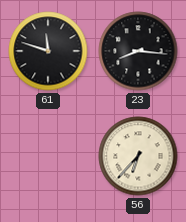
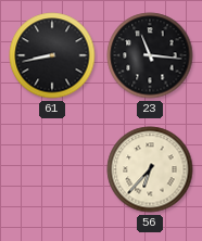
61: 11:48 -> 8:43 (52, 55)
23: 8:16 -> 11:16 (150, 55)
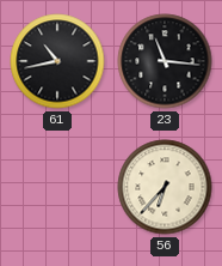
61: 8:43 -> 10:43 (57, 61)
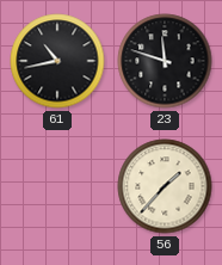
23: 11:16 -> 11:48 (165, 61)
56: 6:37 -> 1:37 (165, 186)
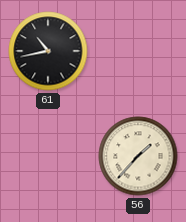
23: 11:48 -> none (165, 61)
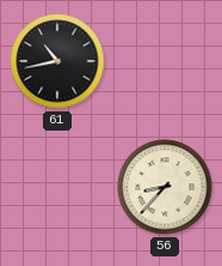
56: 1:37 -> 8:37 (165, 187)
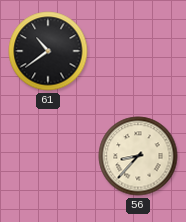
61: 10:43 -> 10:39 (48, 51)
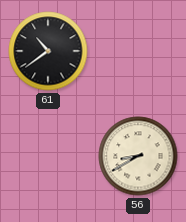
56: 8:37 -> 8:40 (138, 156)
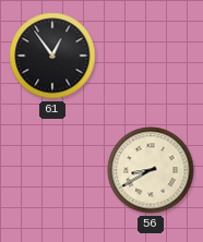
61: 10:39 -> 12:54 (52, 56)
